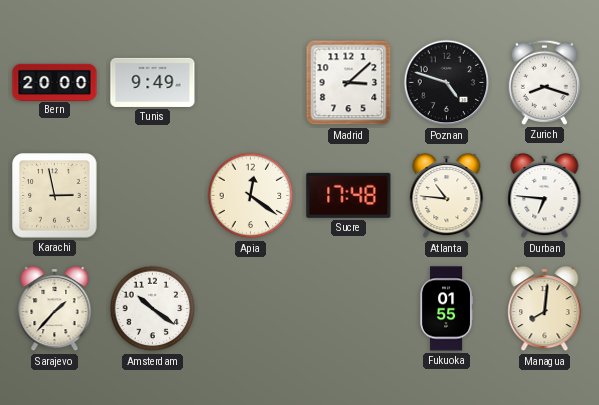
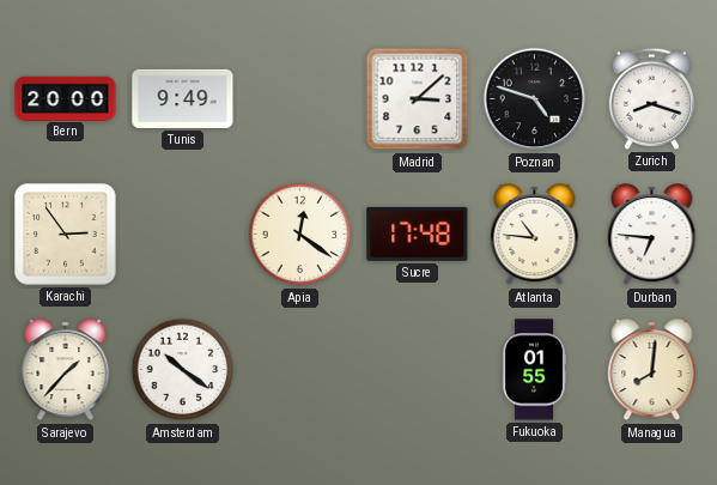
Karachi: 2:58 -> 2:54 (66, 235)
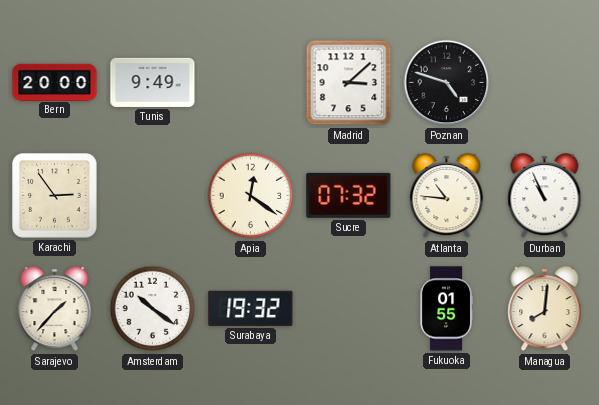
Zurich: 8:18 -> none (651, 98)
Sucre: 17:48 -> 07:32 (349, 195)
Durban: 6:46 -> 10:56 (545, 196)
Surabaya: none -> 19:32 (251, 308)
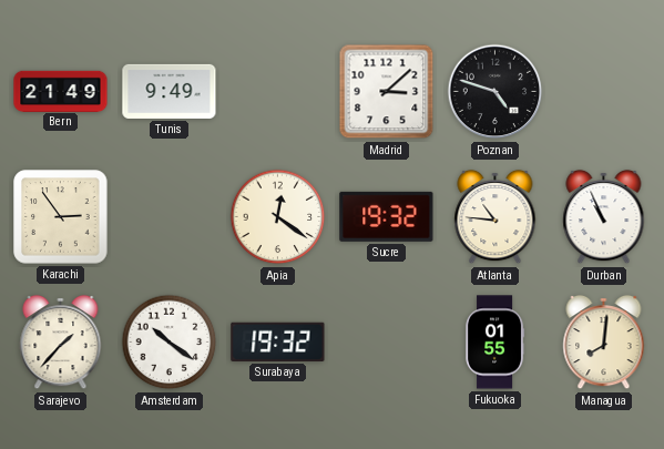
Bern: 20:00 -> 21:49 (61, 91)
Sucre: 07:32 -> 19:32 (387, 216)
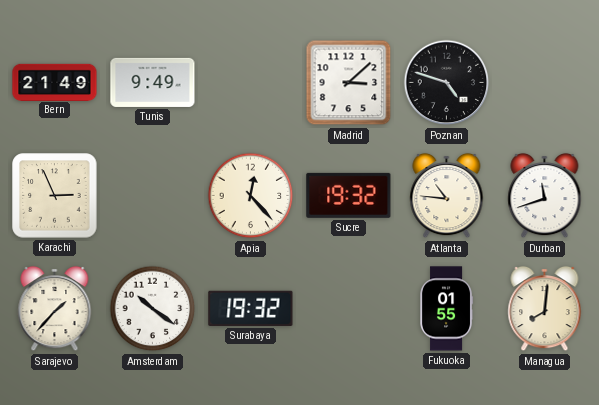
Karachi: 2:54 -> 2:56 (55, 196)
Apia: 12:21 -> 12:23 (251, 196)
Durban: 10:56 -> 11:42 (545, 196)
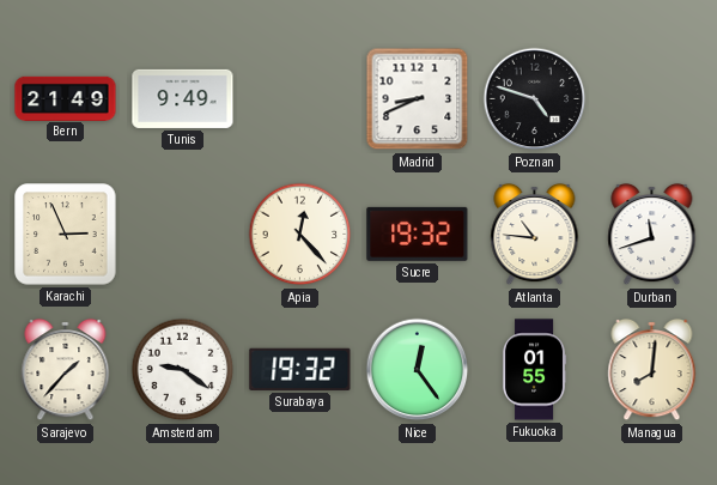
Madrid: 3:08 -> 8:41 (418, 99)
Amsterdam: 10:21 -> 9:21 (183, 370)
Nice: none -> 12:24 (418, 370)
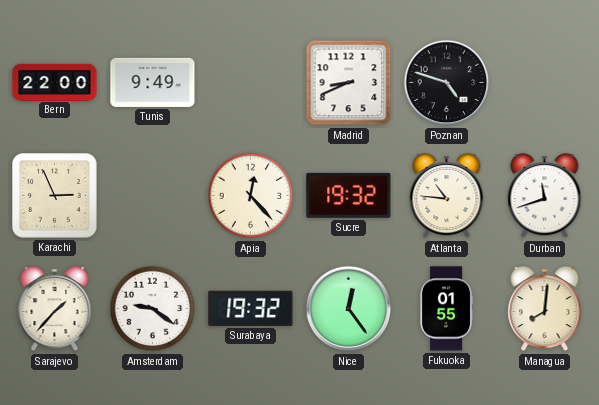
Bern: 21:49 -> 22:00 (55, 82)
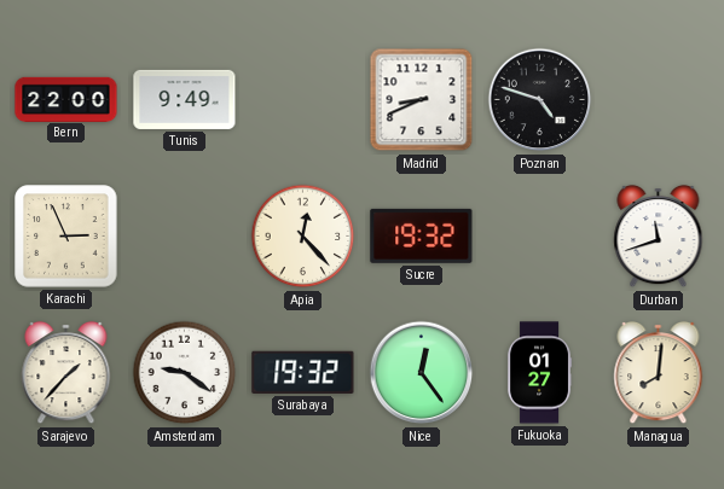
Atlanta: 10:46 -> none (447, 196)
Fukuoka: 01:55 -> 01:27 (540, 373)
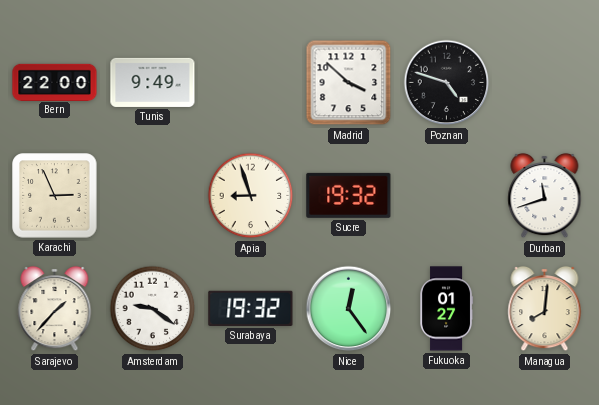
Madrid: 8:41 -> 3:52 (349, 83)
Apia: 12:23 -> 8:57 (251, 196)
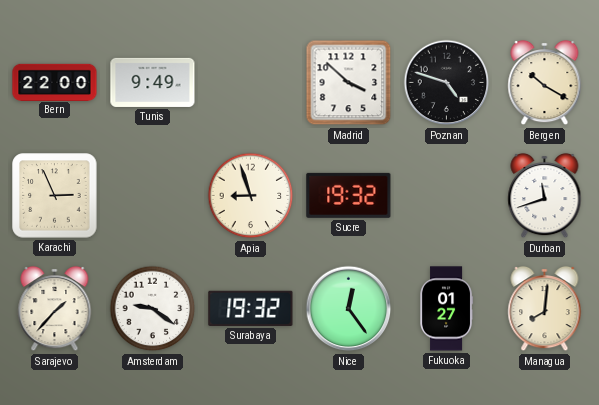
Bergen: none -> 10:20 (545, 83)
